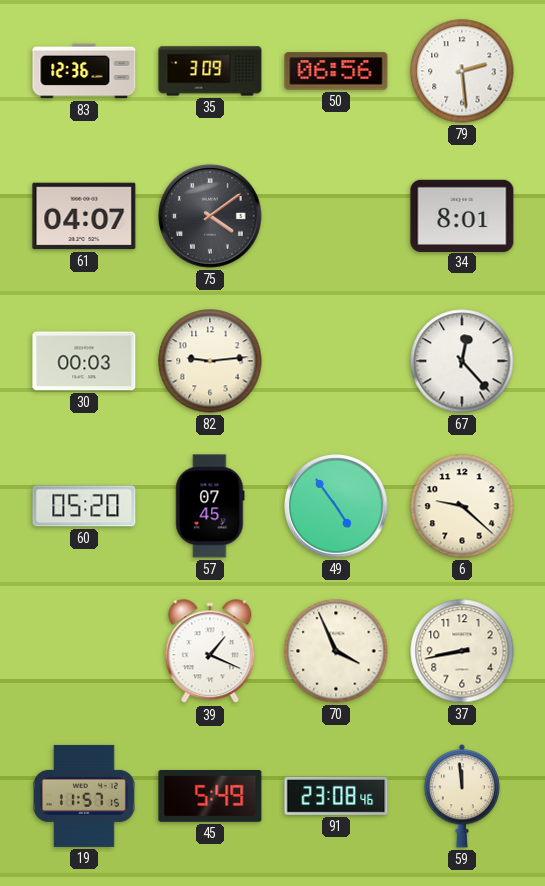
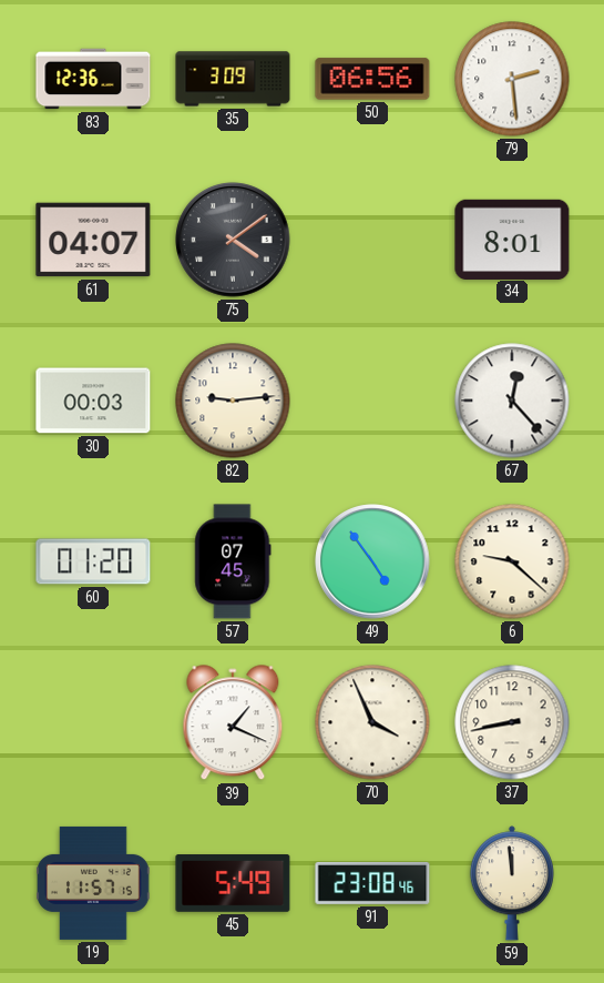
60: 05:20 -> 01:20 (93, 561)
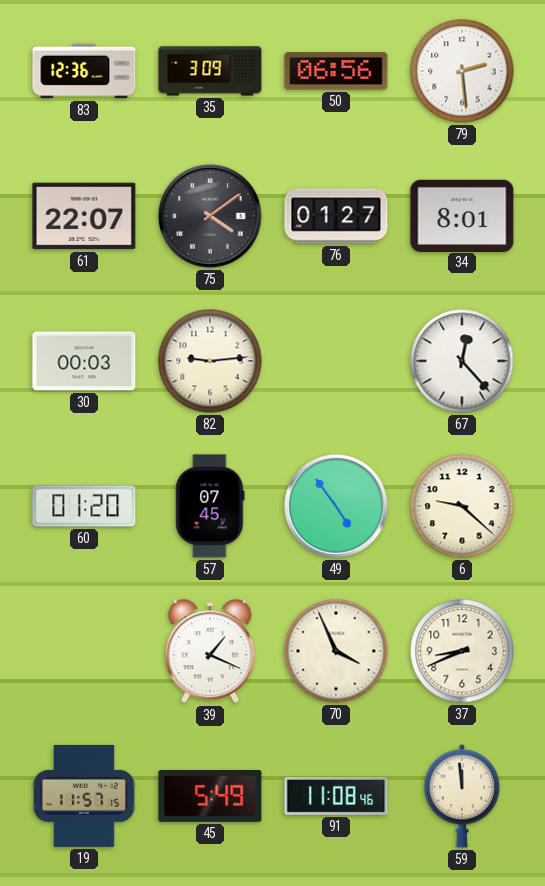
61: 04:07 -> 22:07 (84, 216)
76: none -> 01:27 (336, 216)
37: 8:43 -> 8:41 (462, 651)
91: 23:08 -> 11:08 (336, 796)
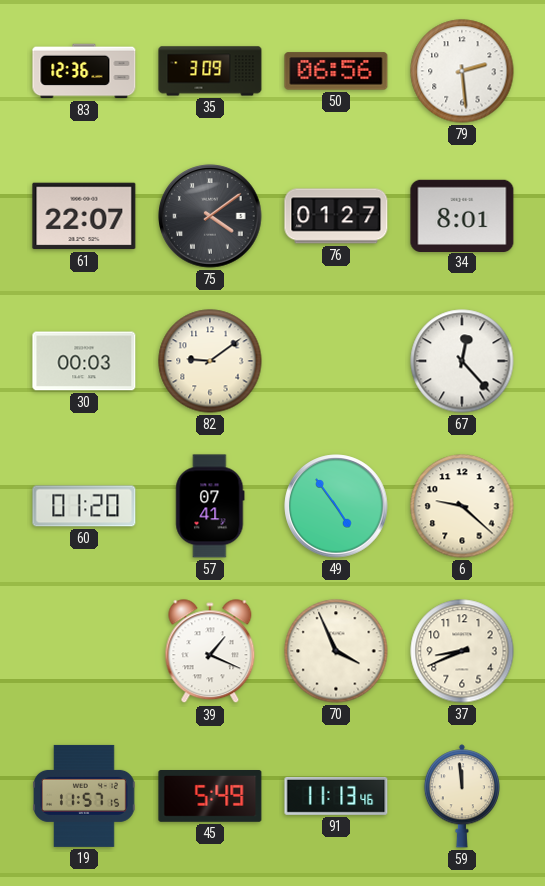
82: 9:14 -> 9:09 (210, 361)
57: 07:45 -> 07:41 (210, 506)
91: 11:08 -> 11:13 (336, 796)
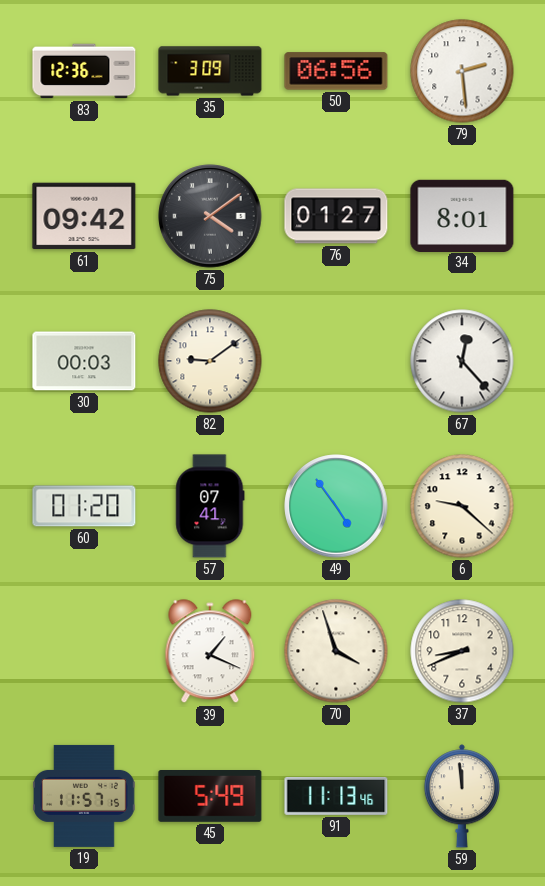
61: 22:07 -> 09:42 (84, 216)
70: 3:56 -> 3:57 (336, 651)
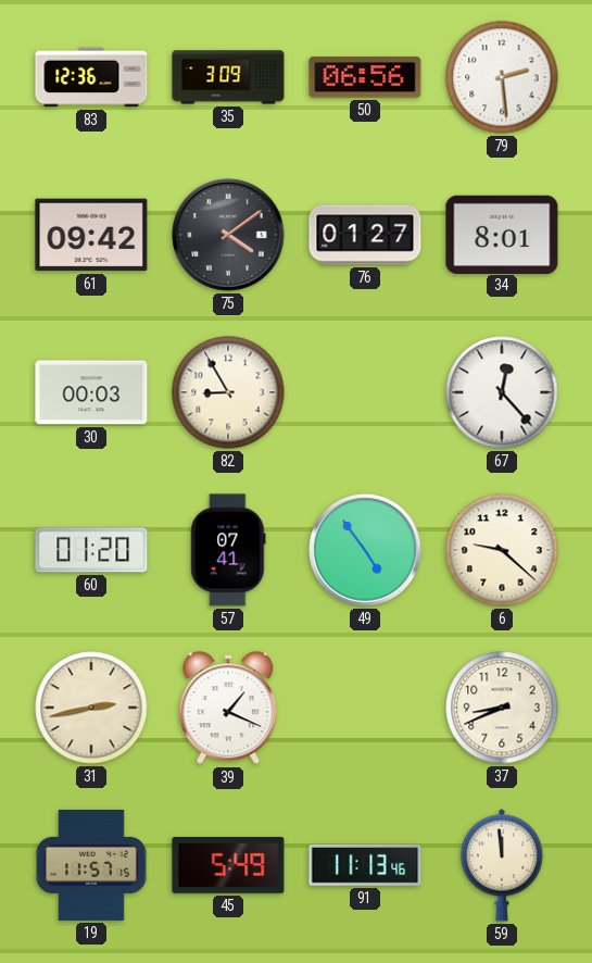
82: 9:09 -> 8:55 (228, 392)
31: none -> 2:43 (91, 708)
70: 3:57 -> none (336, 651)
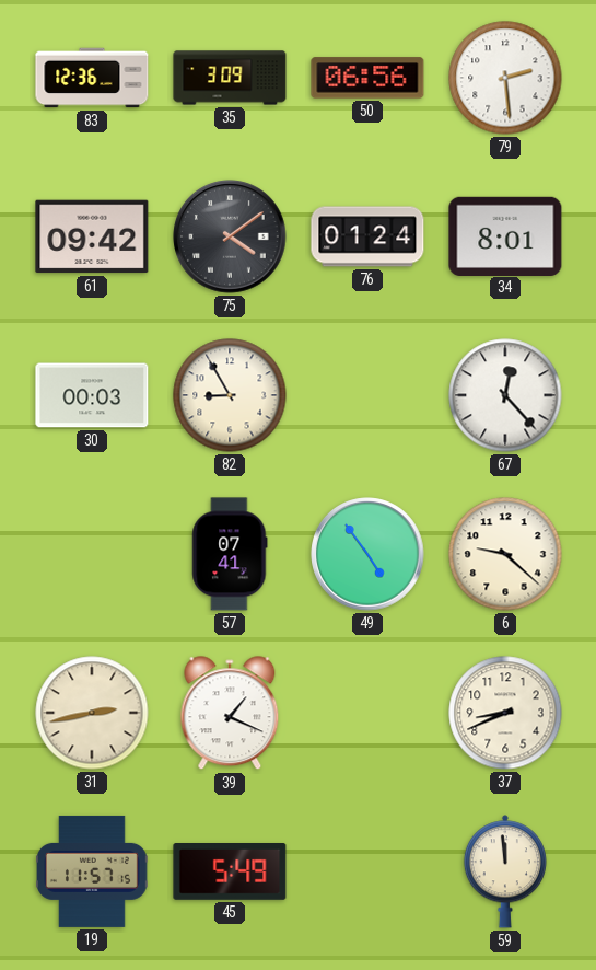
76: 01:27 -> 01:24 (367, 236)
60: 01:20 -> none (91, 550)
91: 11:13 -> none (365, 865)
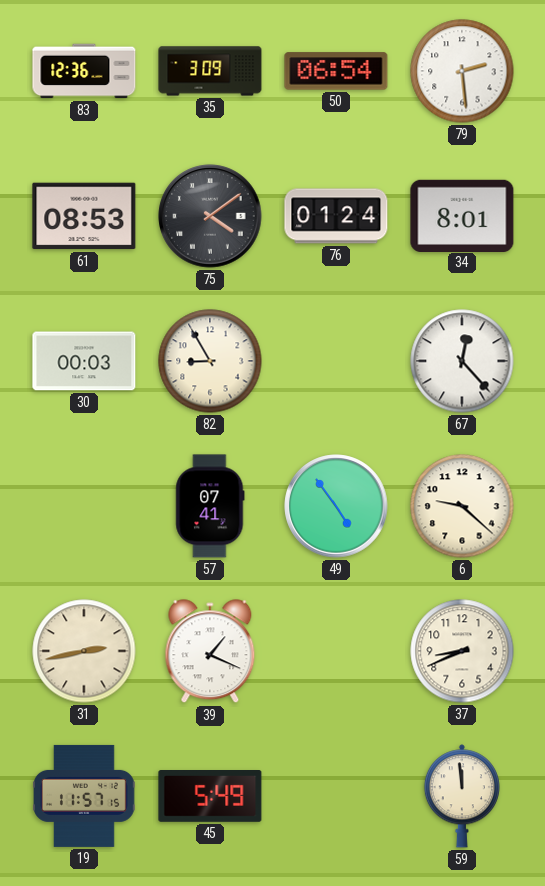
50: 06:56 -> 06:54 (336, 71)
61: 09:42 -> 08:53 (84, 216)
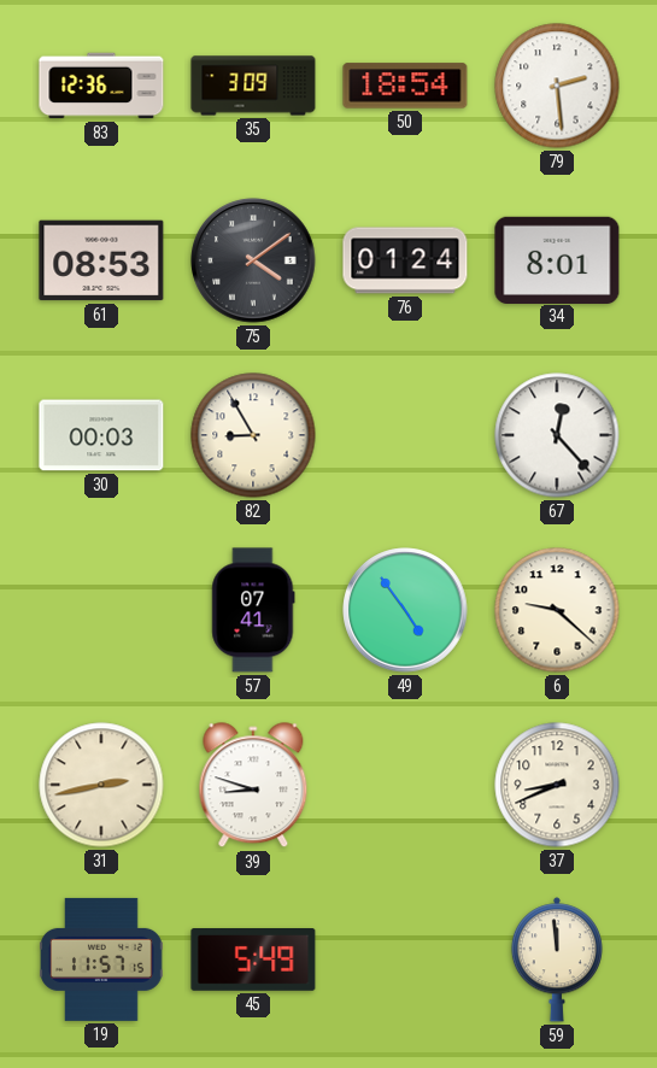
50: 06:54 -> 18:54 (405, 86)
39: 1:19 -> 8:48 (253, 786)
